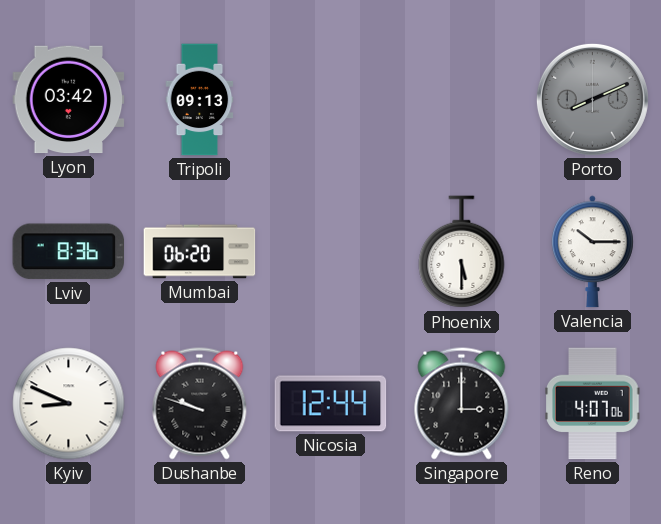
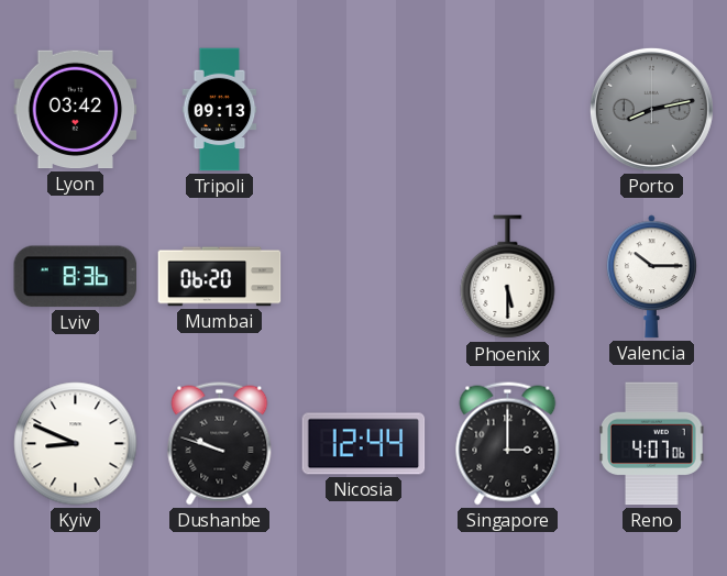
Porto: 8:11 -> 8:13 (651, 109)
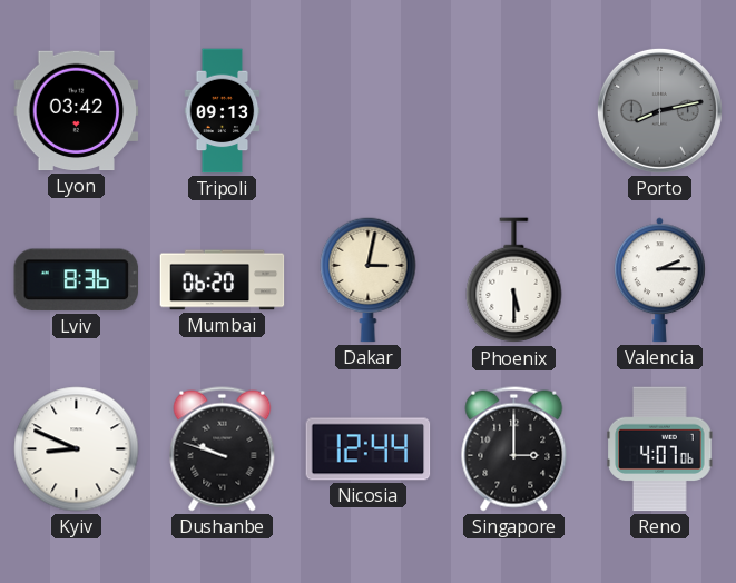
Dakar: none -> 3:02 (369, 279)
Valencia: 10:15 -> 2:15 (659, 280)
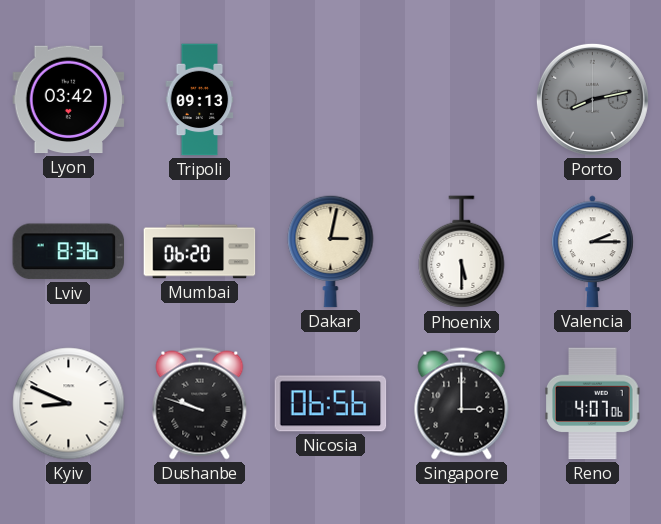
Nicosia: 12:44 -> 06:56 (331, 404)
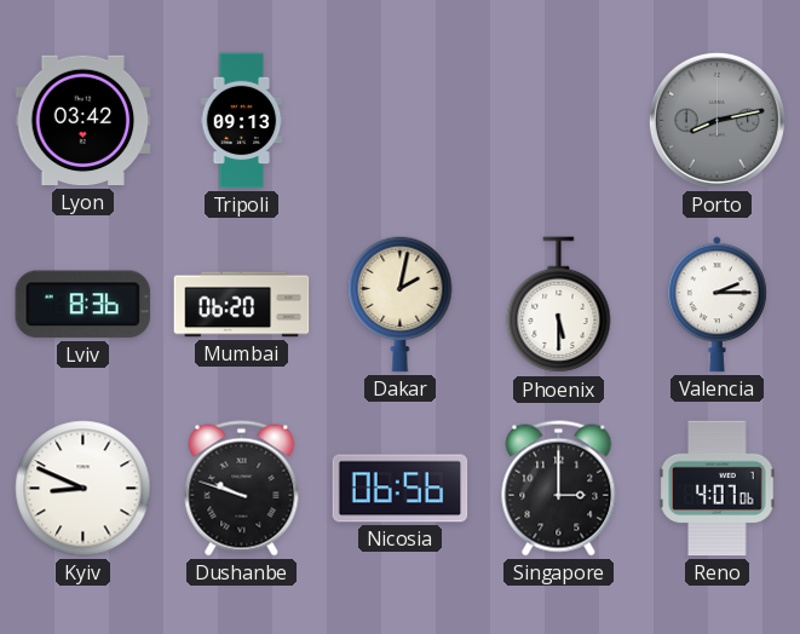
Dakar: 3:02 -> 2:02 (401, 304)
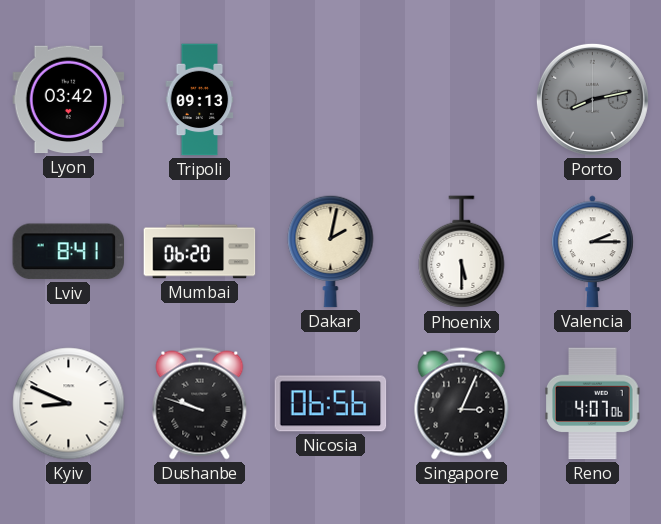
Lviv: 8:36 -> 8:41 (69, 252)
Singapore: 3:00 -> 3:04 (462, 404)
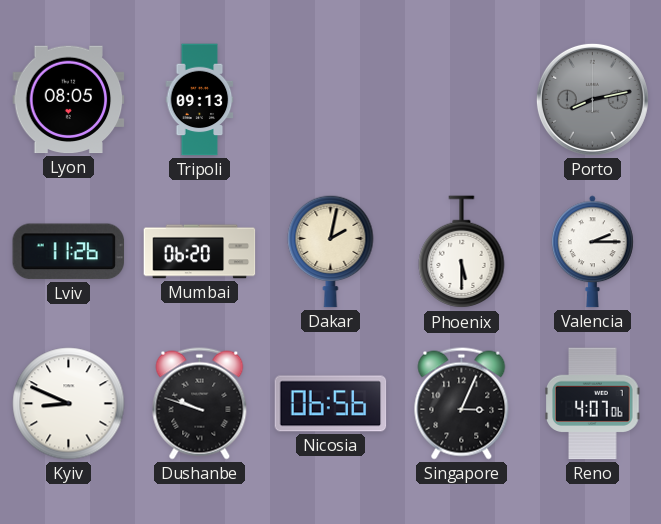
Lyon: 03:42 -> 08:05 (69, 100)
Lviv: 8:41 -> 11:26 (69, 252)
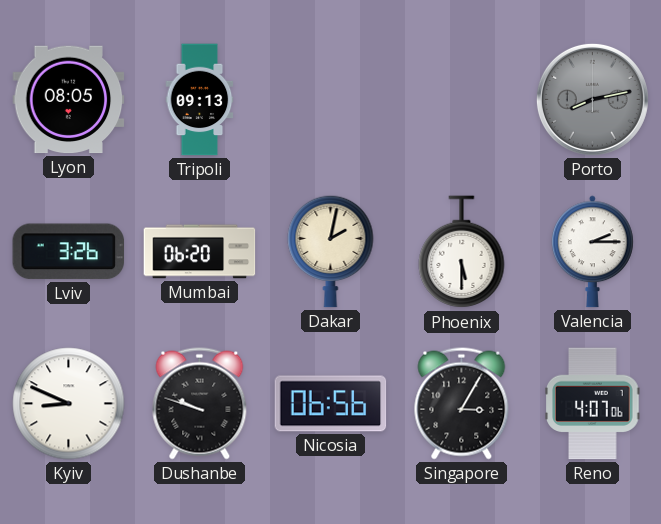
Lviv: 11:26 -> 3:26 (69, 252)
Singapore: 3:04 -> 3:05 (462, 404)
